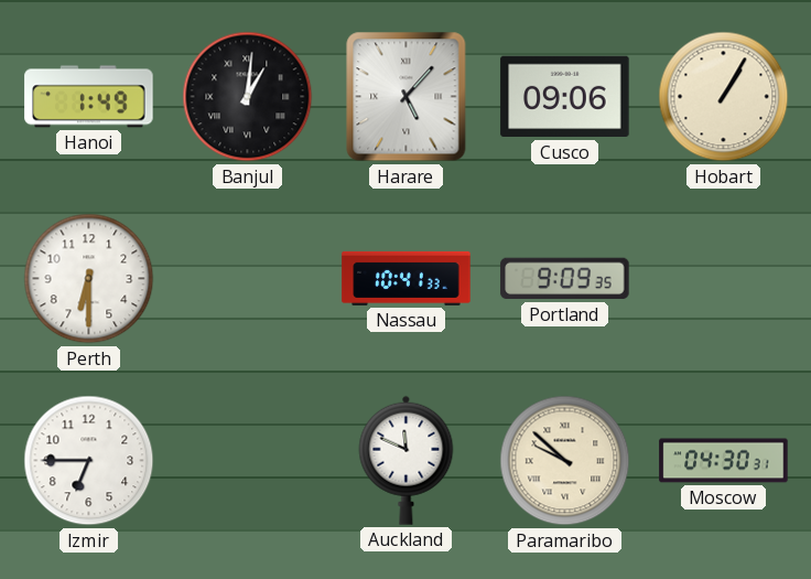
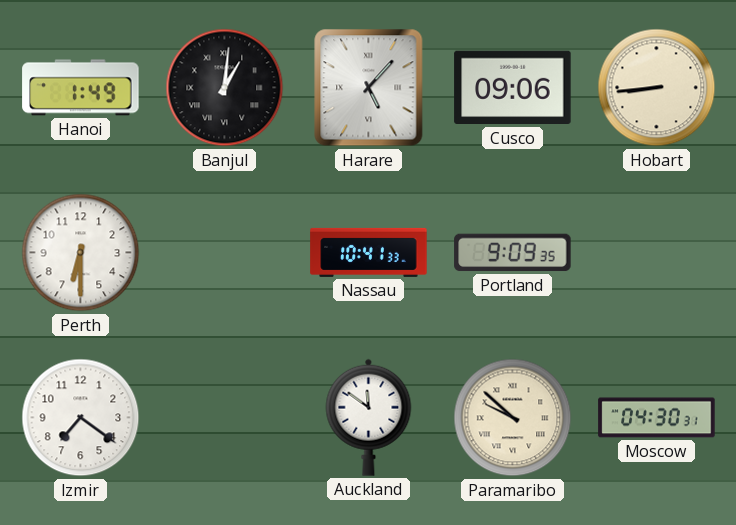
Hobart: 1:05 -> 8:44 (657, 88)
Izmir: 6:45 -> 7:21 (81, 418)
Auckland: 11:49 -> 11:51 (369, 417)
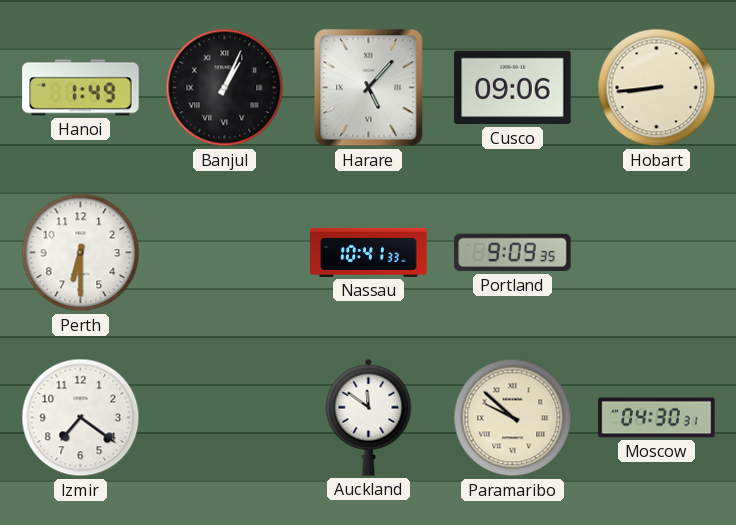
Banjul: 1:01 -> 1:04 (225, 88)
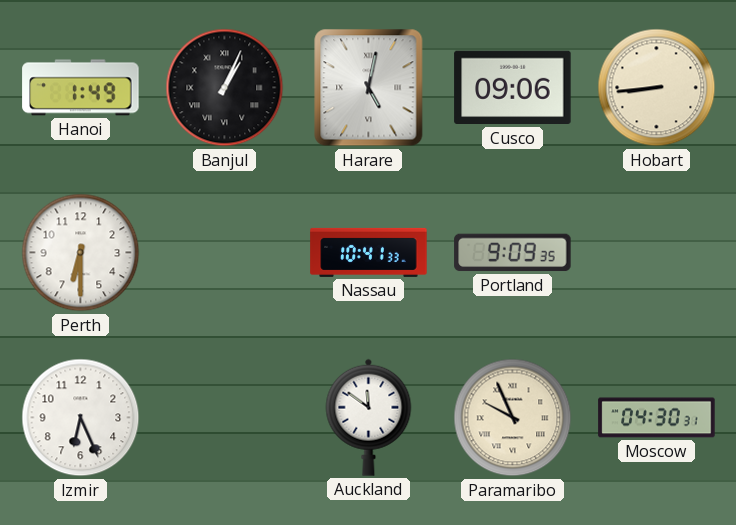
Harare: 5:07 -> 5:02 (369, 88)
Izmir: 7:21 -> 6:26 (81, 418)
Paramaribo: 9:52 -> 9:56 (513, 418)
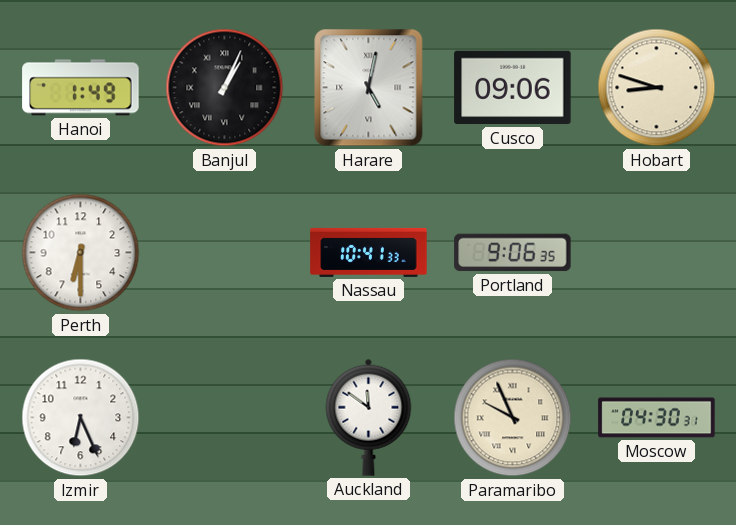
Hobart: 8:44 -> 8:48 (657, 88)
Portland: 9:09 -> 9:06 (513, 253)
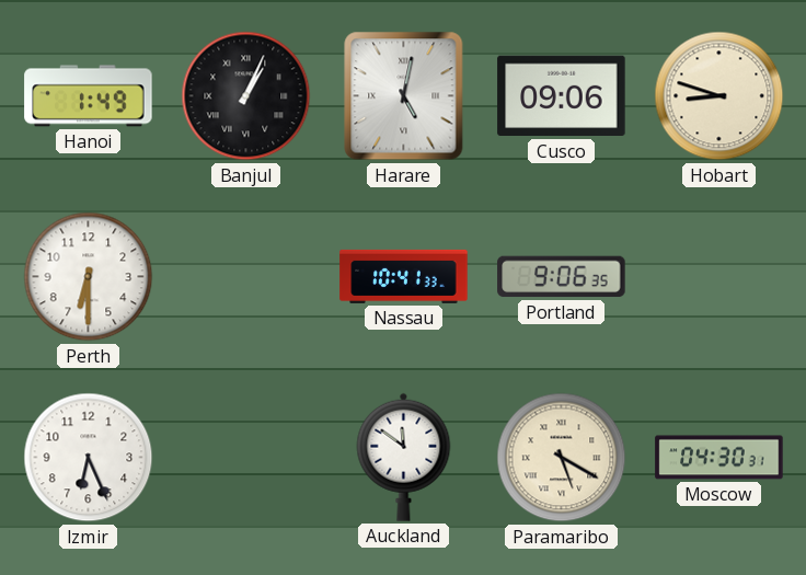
Paramaribo: 9:56 -> 5:20 (562, 458)
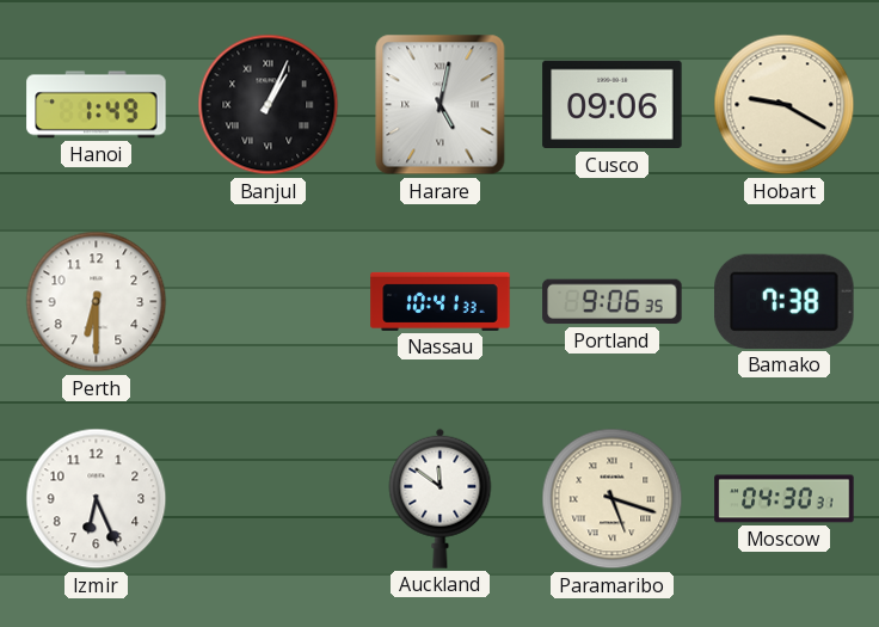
Hobart: 8:48 -> 9:20 (785, 105)
Bamako: none -> 7:38 (785, 301)
Paramaribo: 5:20 -> 5:18 (613, 499)
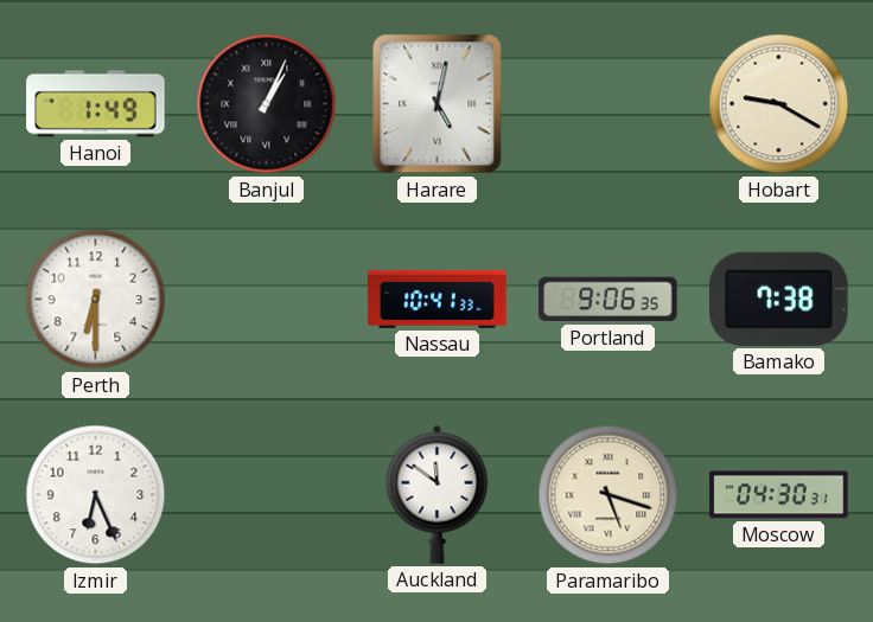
Cusco: 09:06 -> none (613, 105)
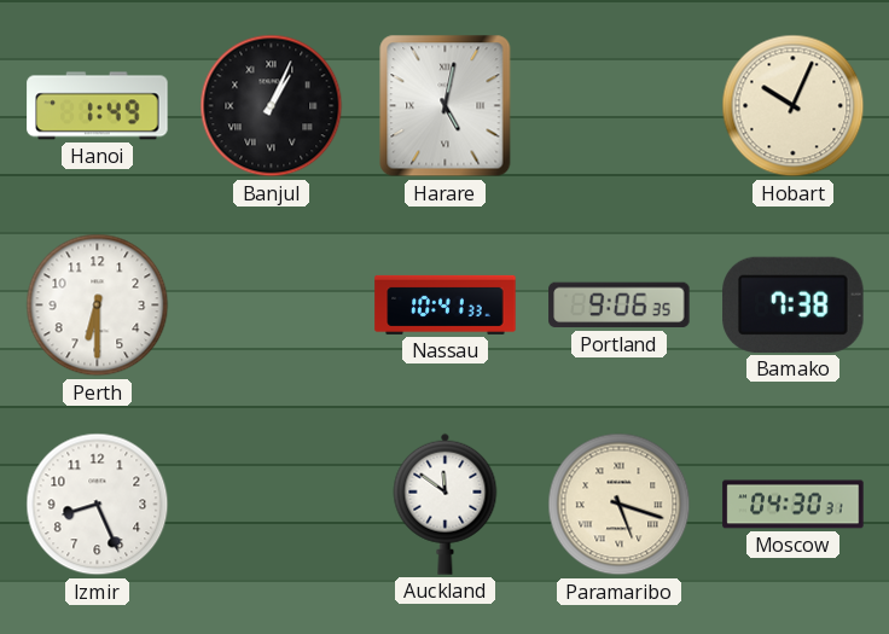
Hobart: 9:20 -> 10:04 (794, 106)
Izmir: 6:26 -> 8:26 (98, 505)
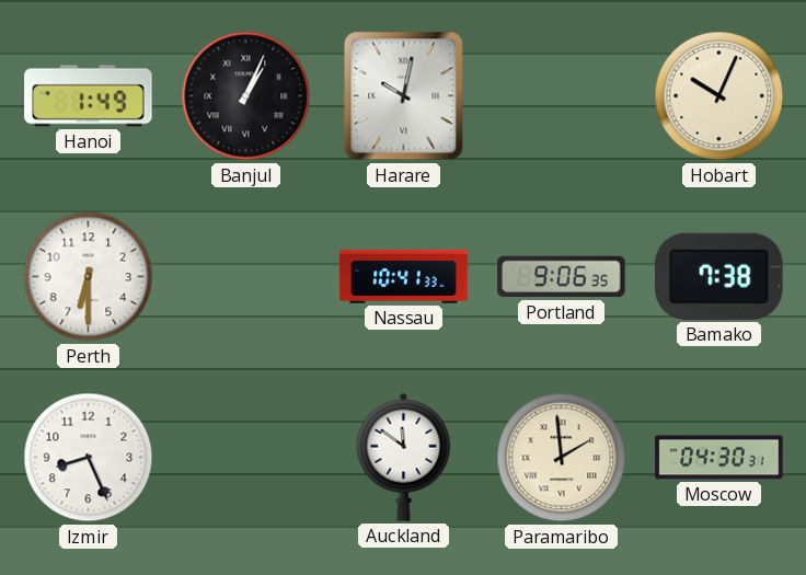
Harare: 5:02 -> 10:02 (404, 96)
Paramaribo: 5:18 -> 1:59 (562, 458)
